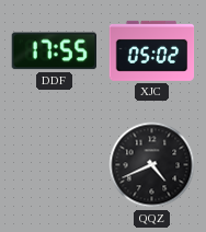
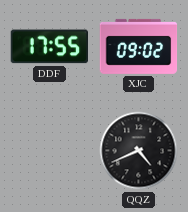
XJC: 05:02 -> 09:02 (139, 46)
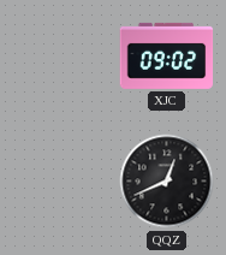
DDF: 17:55 -> none (49, 47)
QQZ: 4:41 -> 12:41 (167, 182)
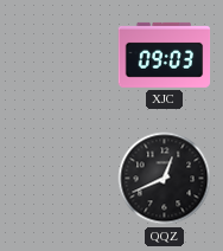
XJC: 09:02 -> 09:03 (165, 54)
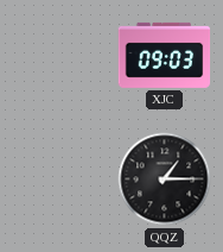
QQZ: 12:41 -> 1:15 (165, 179)
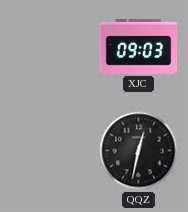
QQZ: 1:15 -> 12:32 (139, 151)
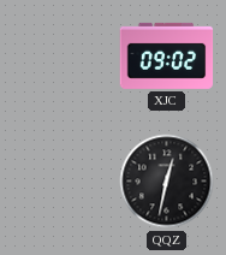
XJC: 09:03 -> 09:02 (167, 55)
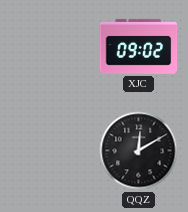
QQZ: 12:32 -> 12:10 (139, 151)
